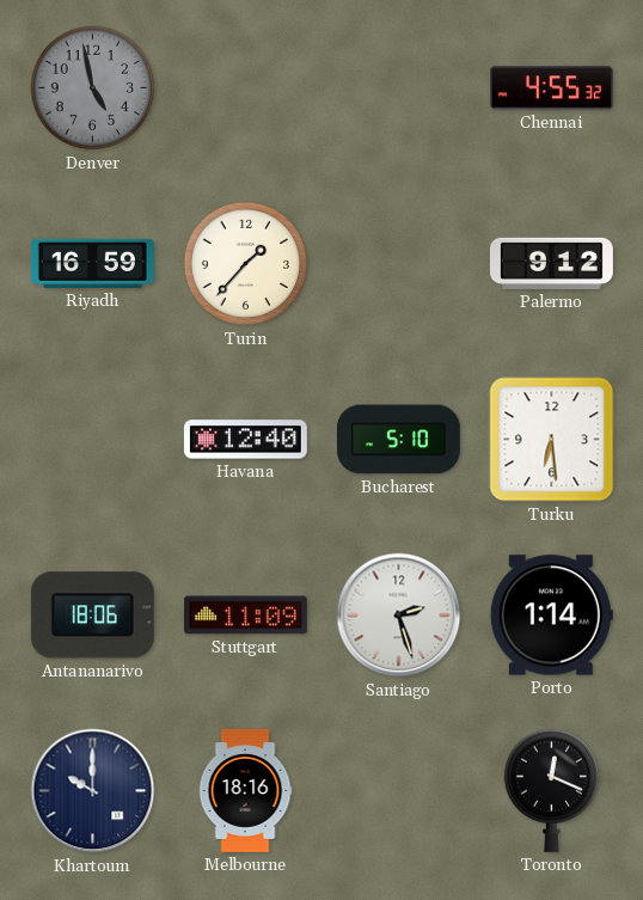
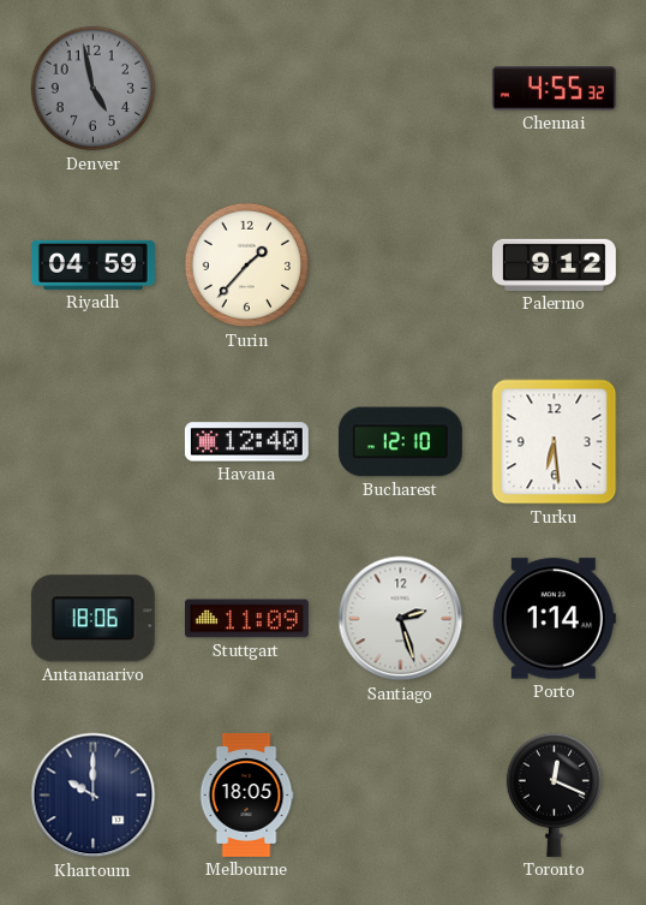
Riyadh: 16:59 -> 04:59 (92, 264)
Bucharest: 5:10 -> 12:10 (400, 442)
Melbourne: 18:16 -> 18:05 (246, 794)
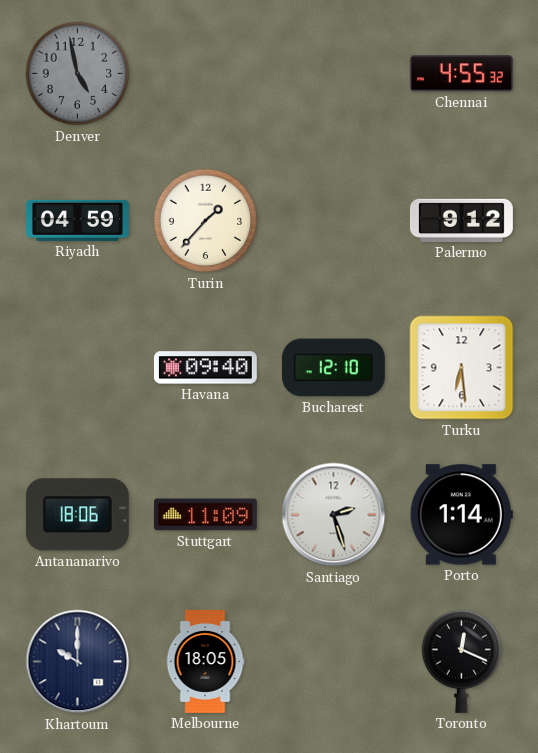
Havana: 12:40 -> 09:40 (205, 368)
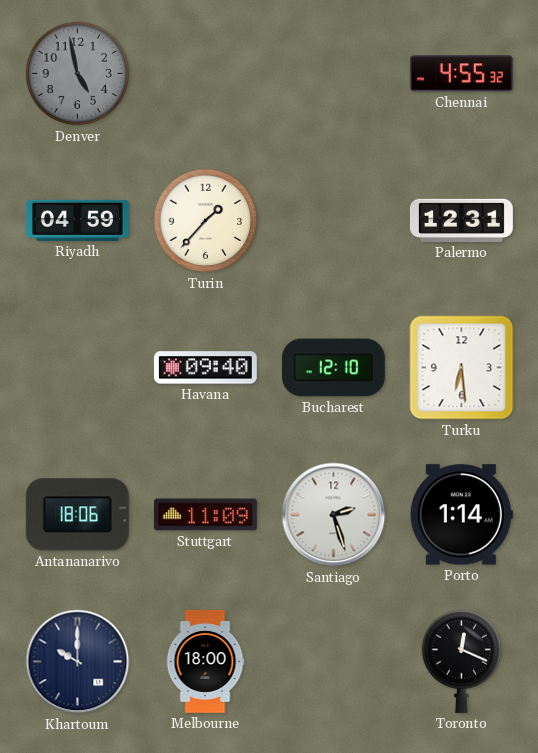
Palermo: 9:12 -> 12:31 (461, 220)
Melbourne: 18:05 -> 18:00 (205, 661)
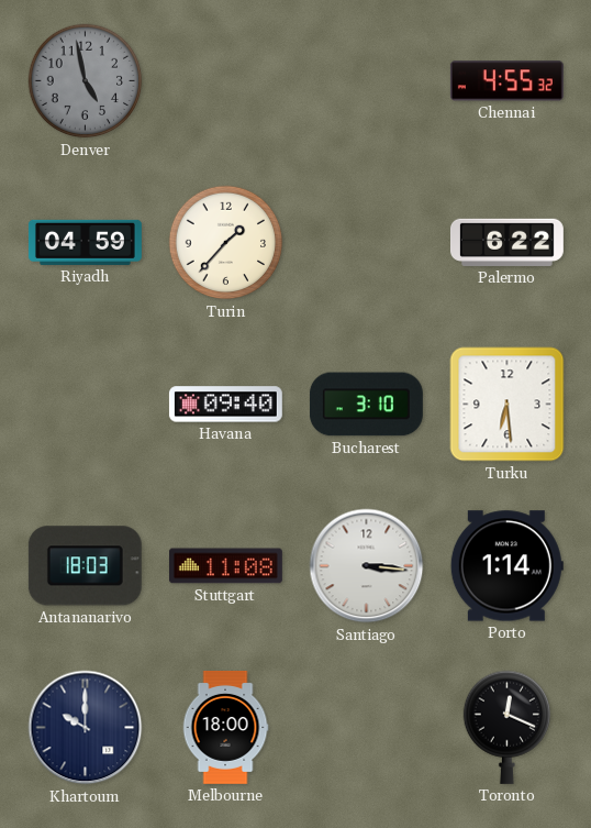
Palermo: 12:31 -> 6:22 (506, 242)
Bucharest: 12:10 -> 3:10 (366, 405)
Antananarivo: 18:06 -> 18:03 (85, 566)
Stuttgart: 11:09 -> 11:08 (225, 566)
Santiago: 2:27 -> 3:16 (367, 566)
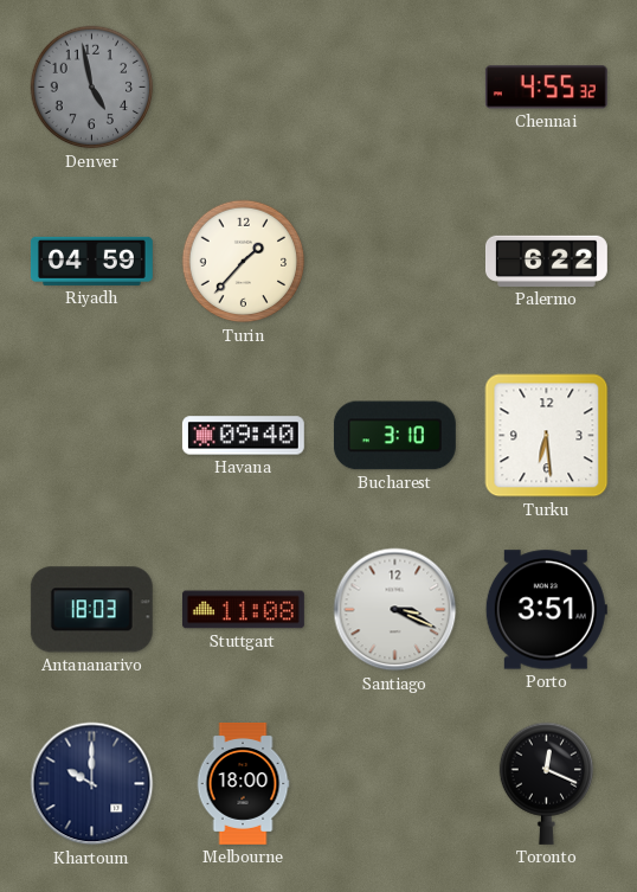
Santiago: 3:16 -> 3:19 (395, 610)
Porto: 1:14 -> 3:51 (546, 610)
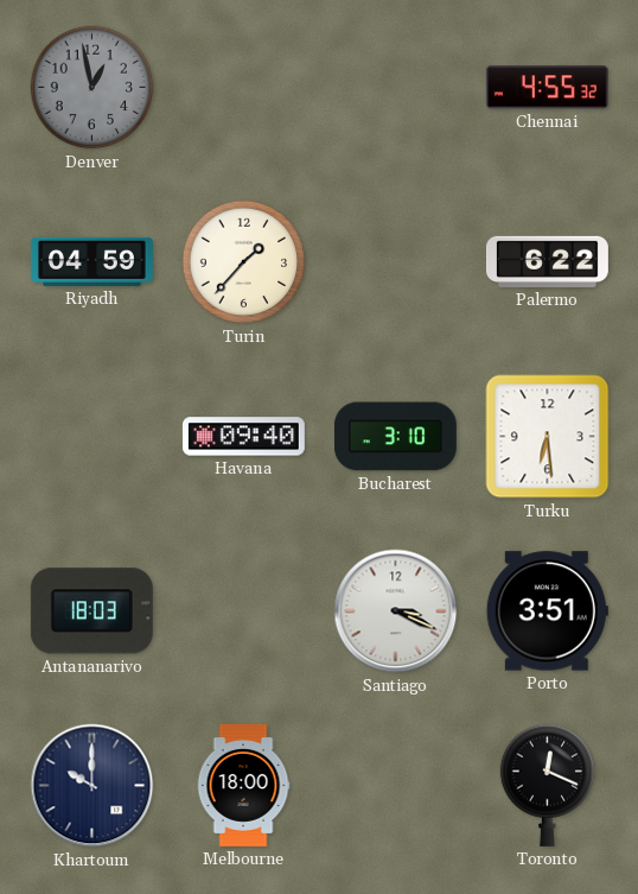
Denver: 4:58 -> 12:58 (92, 88)
Stuttgart: 11:08 -> none (243, 610)
